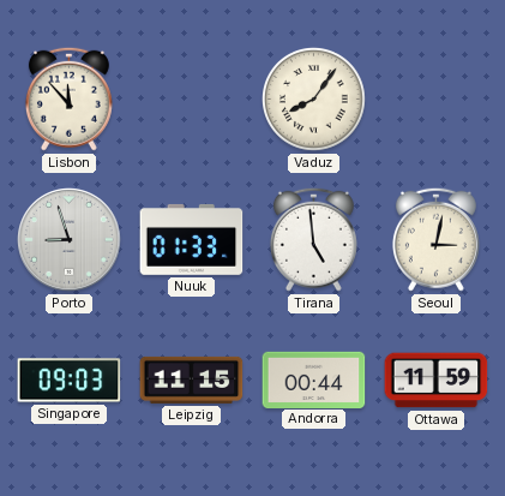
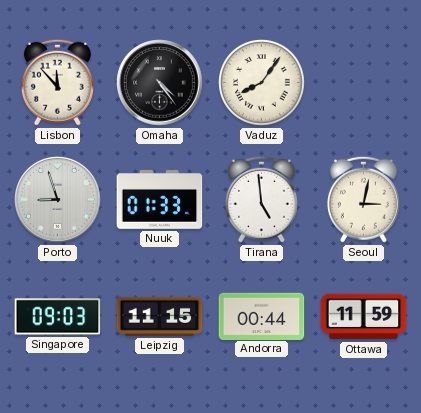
Omaha: none -> 4:24 (160, 83)
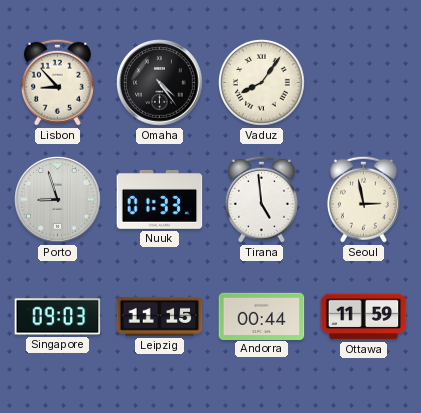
Lisbon: 11:53 -> 8:53 (57, 82)
Seoul: 3:02 -> 2:58 (363, 199)
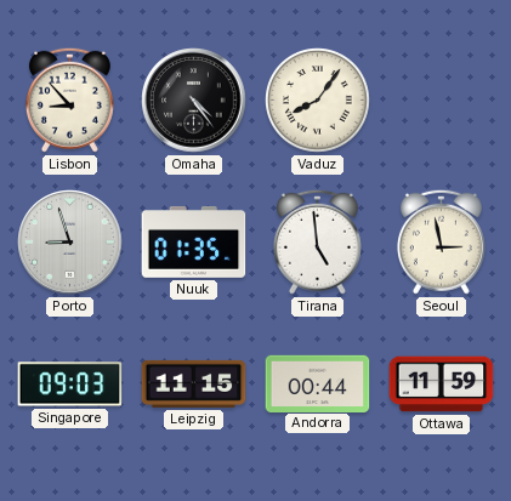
Nuuk: 01:33 -> 01:35 (194, 241)
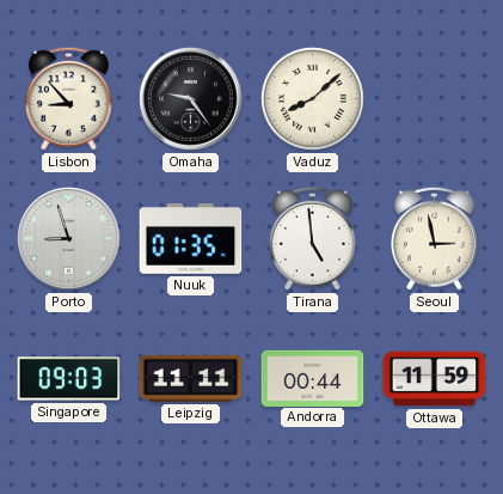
Omaha: 4:24 -> 9:24 (191, 99)
Vaduz: 8:06 -> 8:08 (313, 99)
Leipzig: 11:15 -> 11:11 (191, 378)
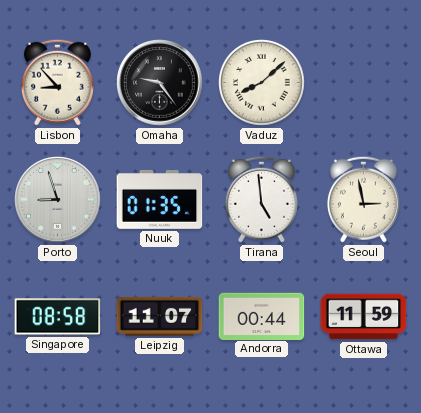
Singapore: 09:03 -> 08:58 (58, 317)
Leipzig: 11:11 -> 11:07 (160, 316)
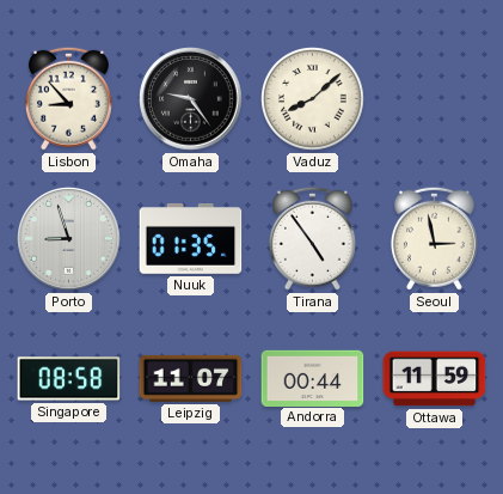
Tirana: 4:59 -> 4:54 (312, 238)
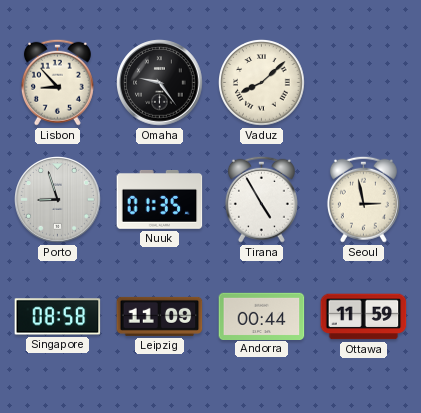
Tirana: 4:54 -> 4:55 (261, 199)
Leipzig: 11:07 -> 11:09 (160, 316)
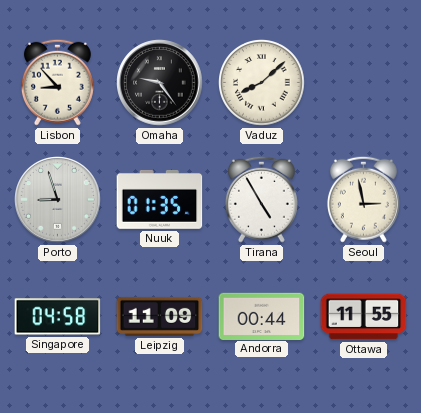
Singapore: 08:58 -> 04:58 (58, 317)
Ottawa: 11:59 -> 11:55 (364, 317)
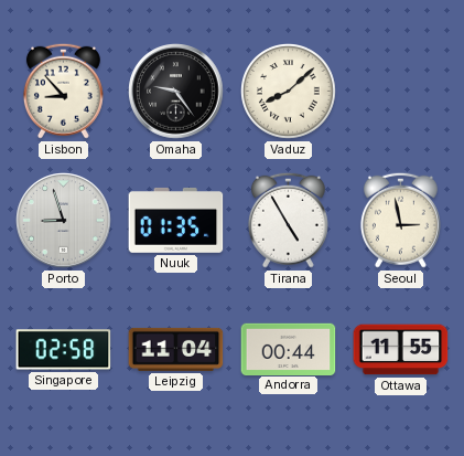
Singapore: 04:58 -> 02:58 (64, 350)
Leipzig: 11:09 -> 11:04 (176, 349)
